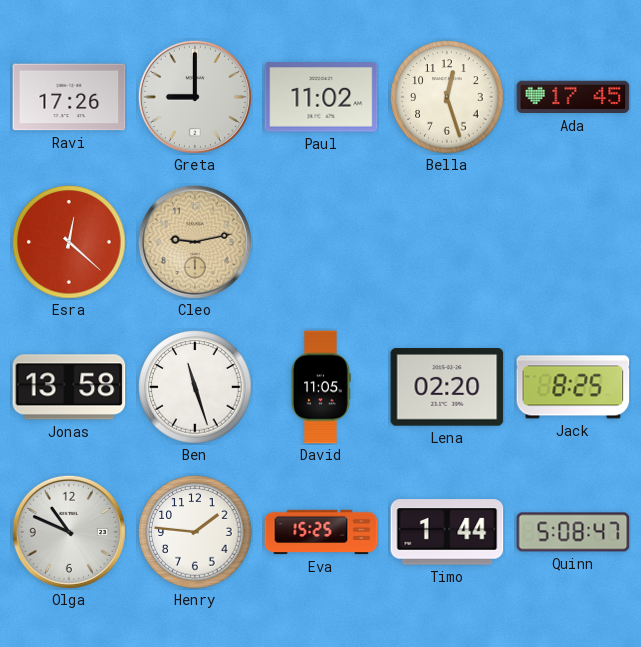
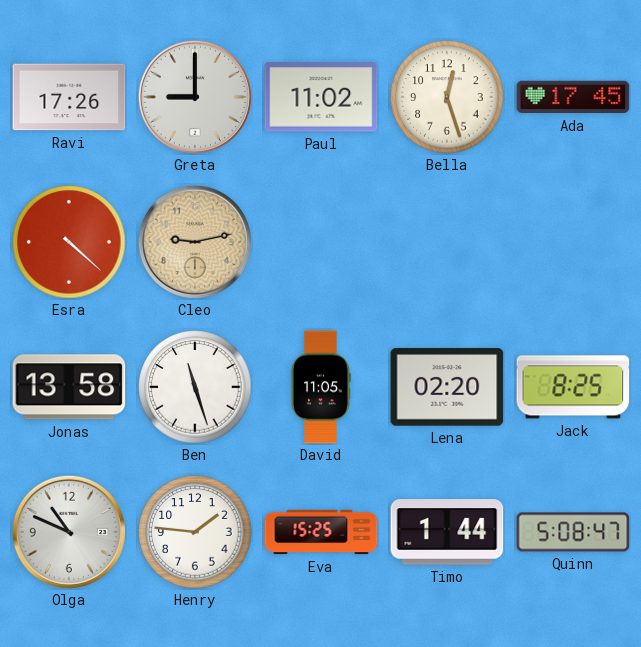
Esra: 12:22 -> 4:22 (69, 242)
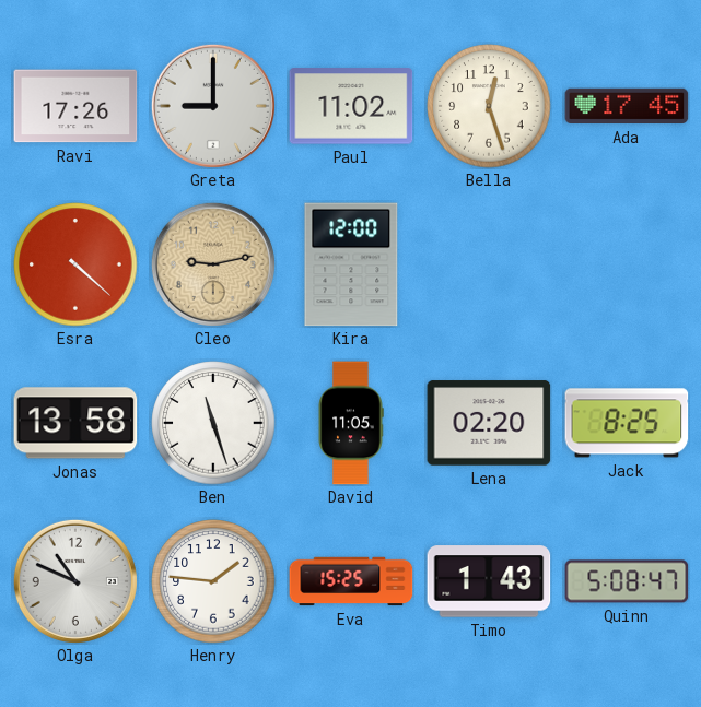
Kira: none -> 12:00 (351, 264)
Timo: 1:44 -> 1:43 (489, 581)
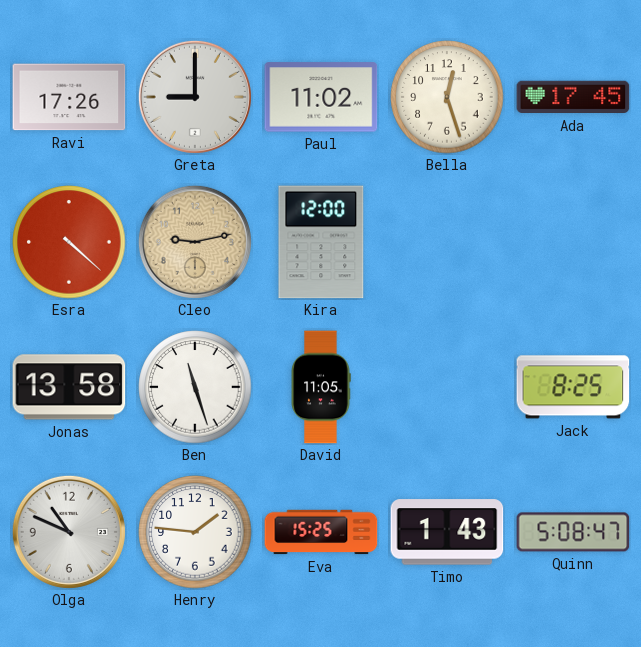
Lena: 02:20 -> none (489, 423)
